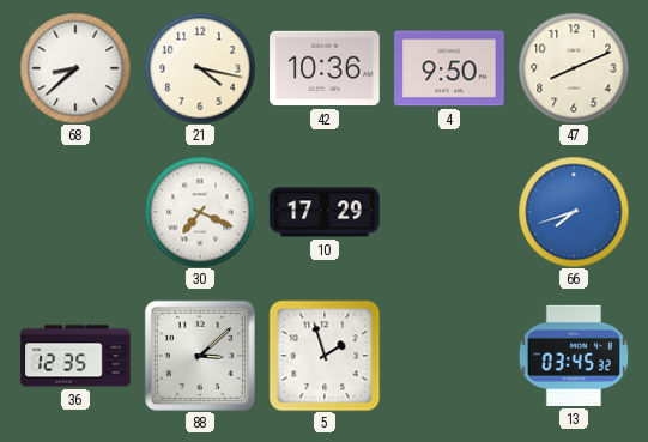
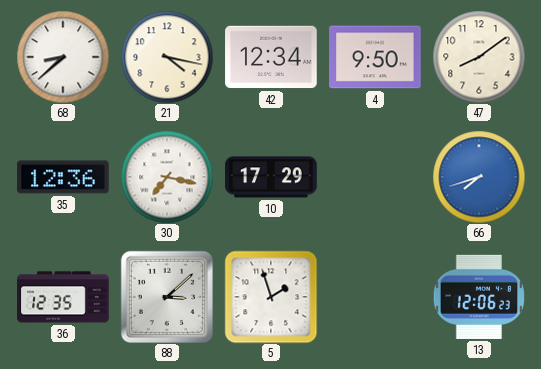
42: 10:36 -> 12:34 (271, 57)
47: 8:11 -> 8:09 (479, 57)
35: none -> 12:36 (63, 177)
30: 7:19 -> 7:17 (167, 177)
13: 03:45 -> 12:06 (479, 297)
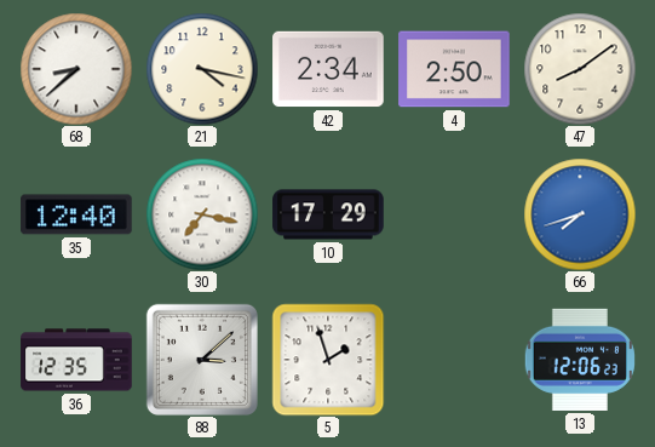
42: 12:34 -> 2:34 (328, 69)
4: 9:50 -> 2:50 (454, 69)
35: 12:36 -> 12:40 (76, 214)
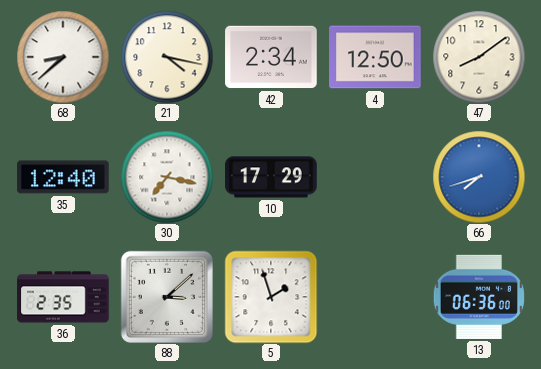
4: 2:50 -> 12:50 (375, 57)
36: 12:35 -> 2:35 (63, 297)
13: 12:06 -> 06:36 (479, 297)
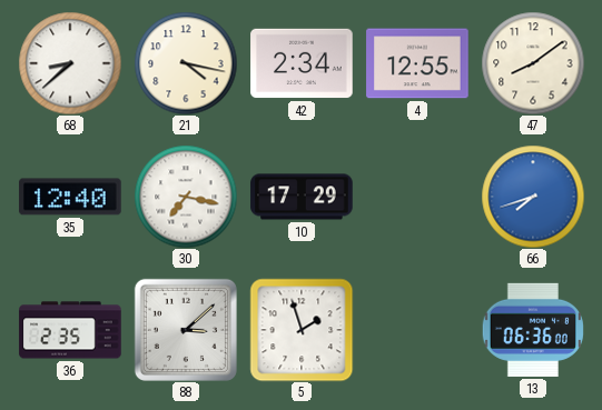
4: 12:50 -> 12:55 (417, 63)
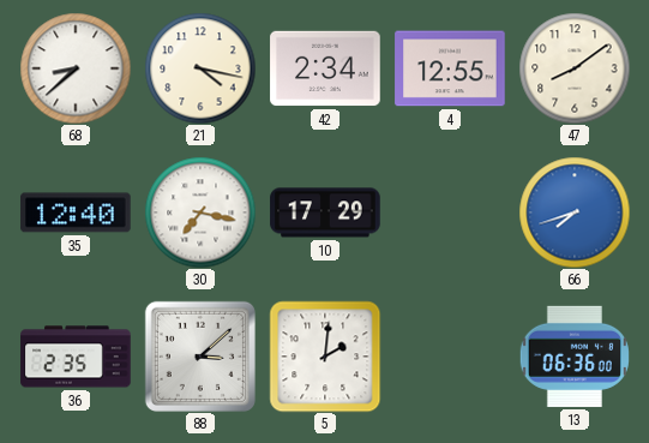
5: 1:57 -> 2:01 (325, 357)
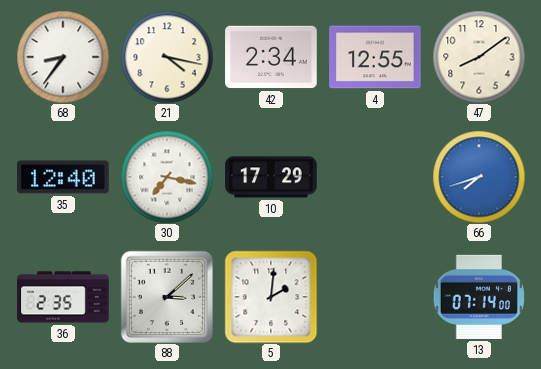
68: 8:38 -> 8:36 (63, 57)
13: 06:36 -> 07:14 (479, 297)
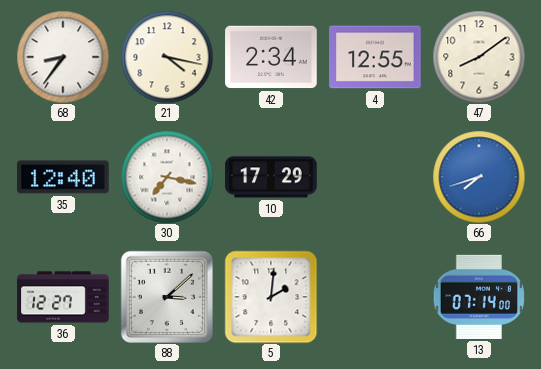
36: 2:35 -> 12:27 (63, 297)
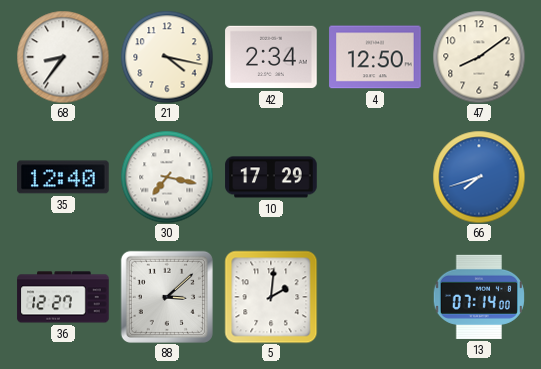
4: 12:55 -> 12:50 (375, 57)
